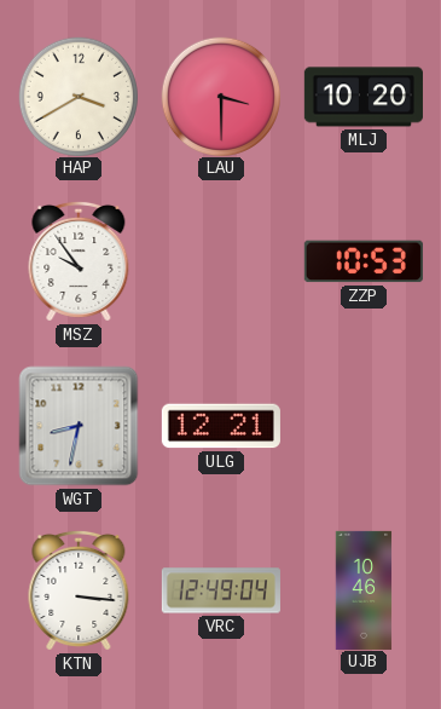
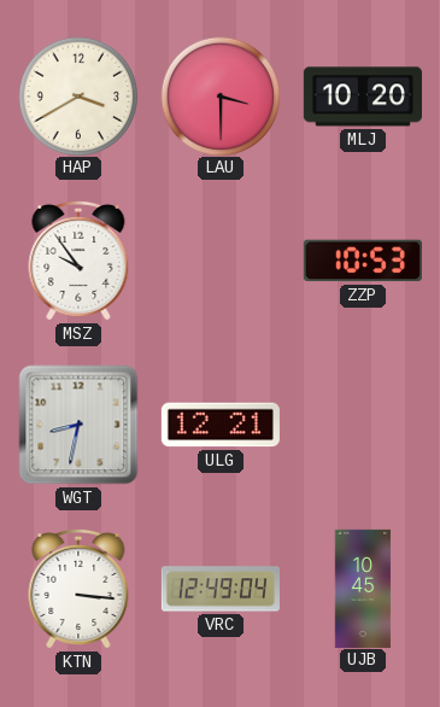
UJB: 10:46 -> 10:45 (363, 588)
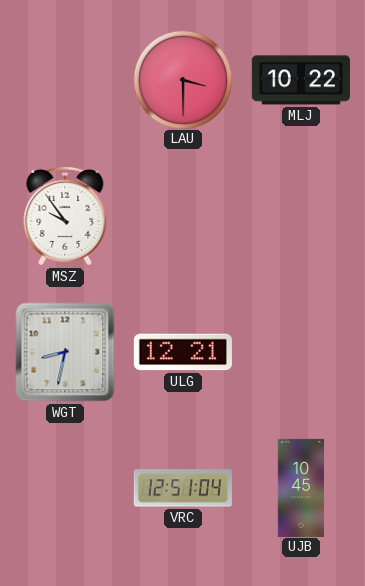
HAP: 3:40 -> none (77, 95)
MLJ: 10:20 -> 10:22 (301, 80)
ZZP: 10:53 -> none (363, 261)
KTN: 3:16 -> none (78, 589)
VRC: 12:49 -> 12:51 (183, 488)
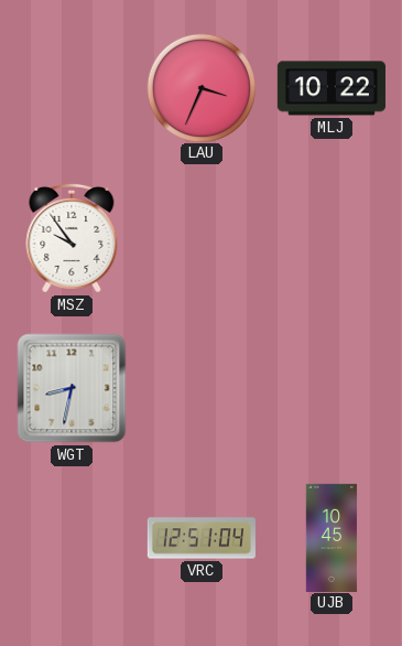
LAU: 3:30 -> 3:34 (200, 87)
ULG: 12:21 -> none (183, 352)
